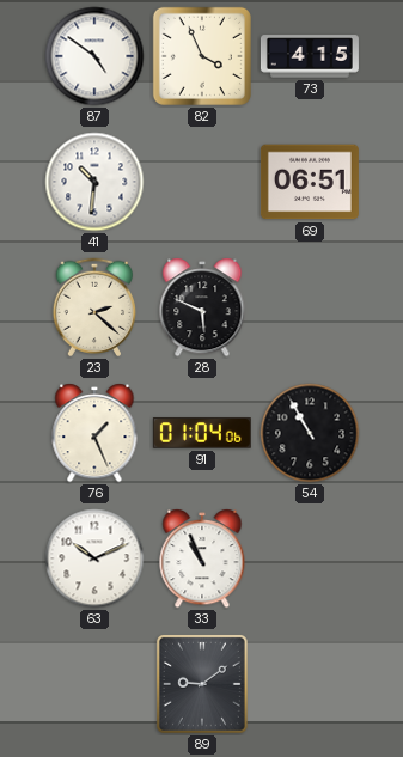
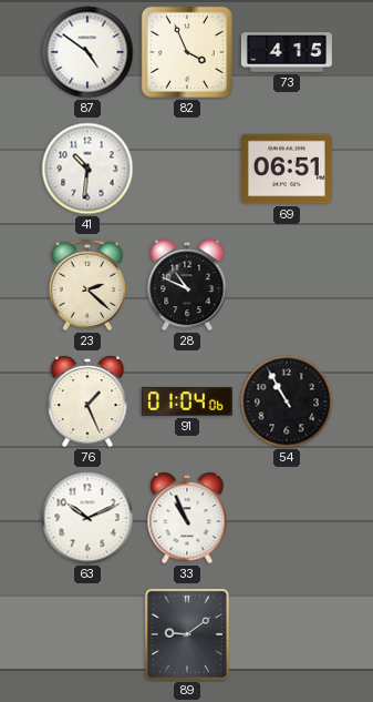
28: 5:49 -> 10:49 (187, 285)
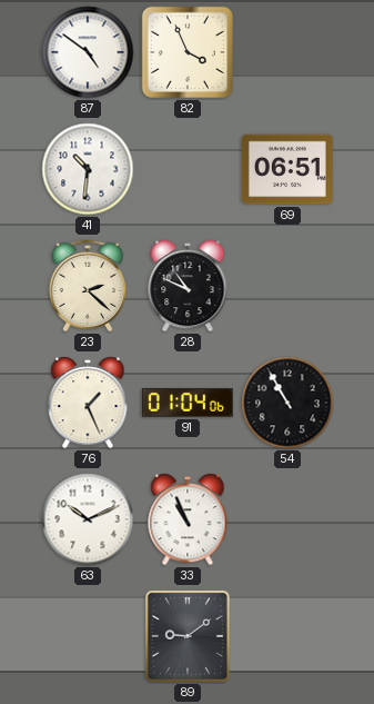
73: 4:15 -> none (287, 52)
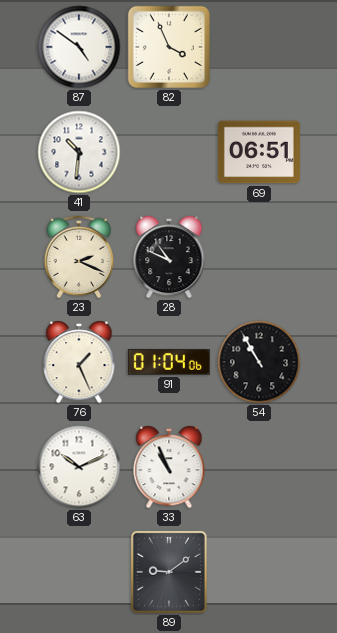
23: 2:22 -> 2:19 (79, 257)
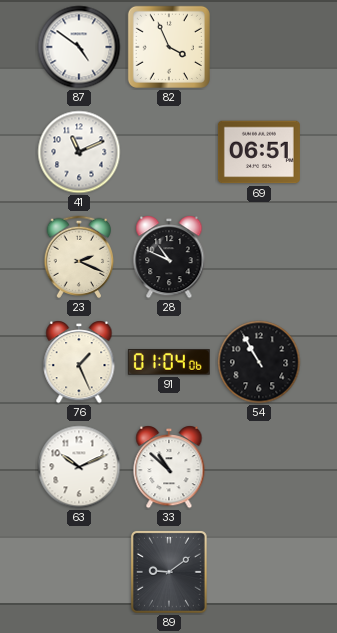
41: 10:31 -> 11:11 (79, 152)
33: 10:56 -> 10:52 (169, 467)
